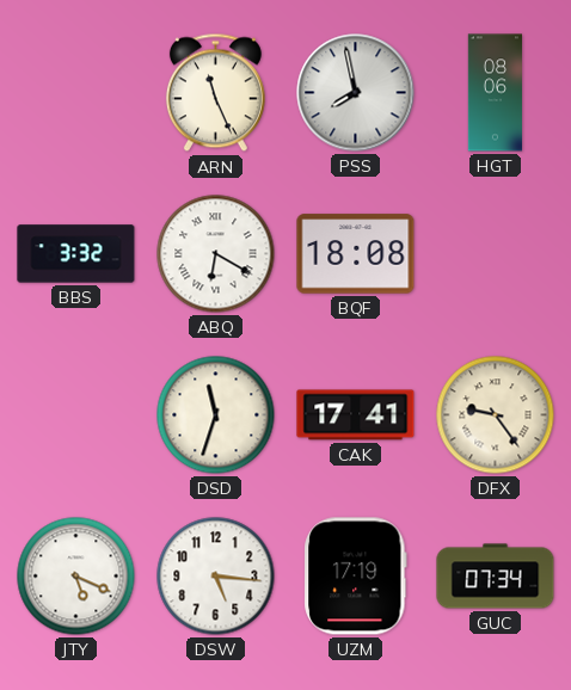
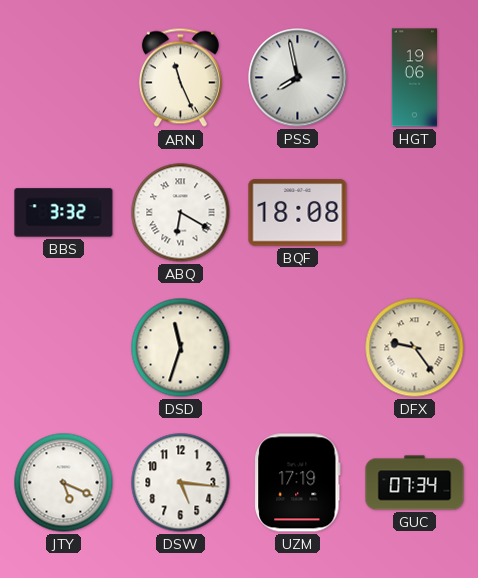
HGT: 08:06 -> 19:06 (415, 78)
CAK: 17:41 -> none (356, 415)
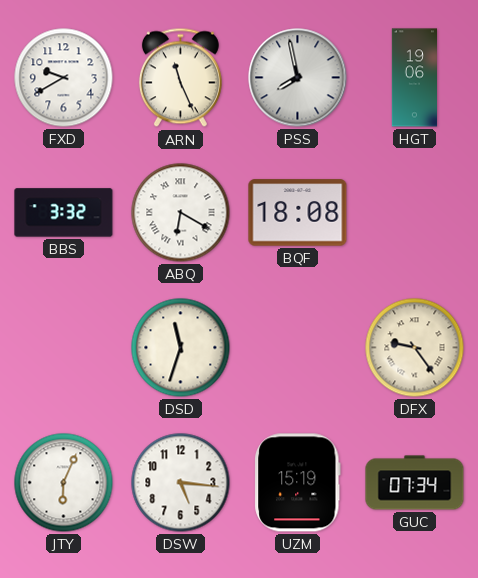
FXD: none -> 9:40 (64, 78)
JTY: 5:19 -> 6:04 (64, 483)
UZM: 17:19 -> 15:19 (298, 483)
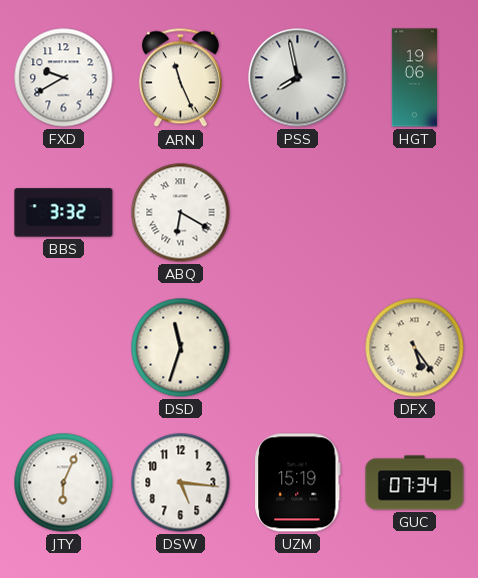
BQF: 18:08 -> none (298, 213)
DFX: 9:24 -> 5:24 (415, 348)
